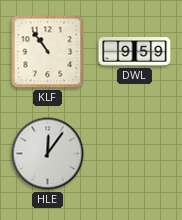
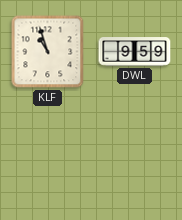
KLF: 10:54 -> 10:57 (48, 52)
HLE: 12:06 -> none (48, 154)
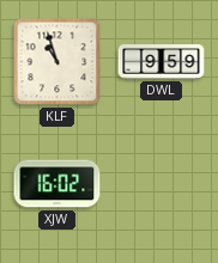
XJW: none -> 16:02 (57, 184)
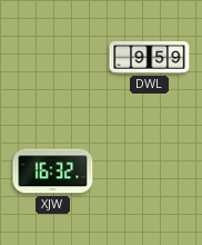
KLF: 10:57 -> none (57, 62)
XJW: 16:02 -> 16:32 (53, 171)
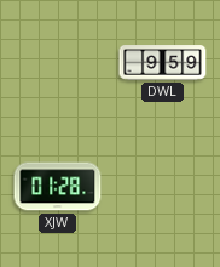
XJW: 16:32 -> 01:28 (58, 187)
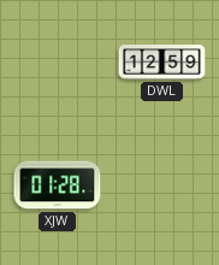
DWL: 9:59 -> 12:59 (162, 63)
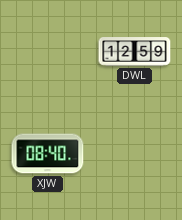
XJW: 01:28 -> 08:40 (48, 154)
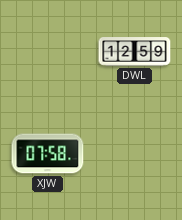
XJW: 08:40 -> 07:58 (48, 154)
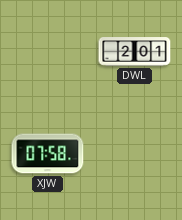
DWL: 12:59 -> 2:01 (135, 52)
